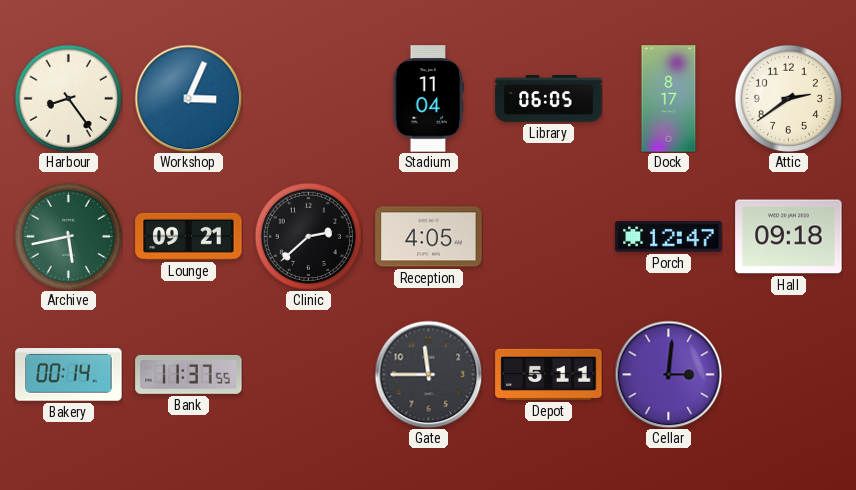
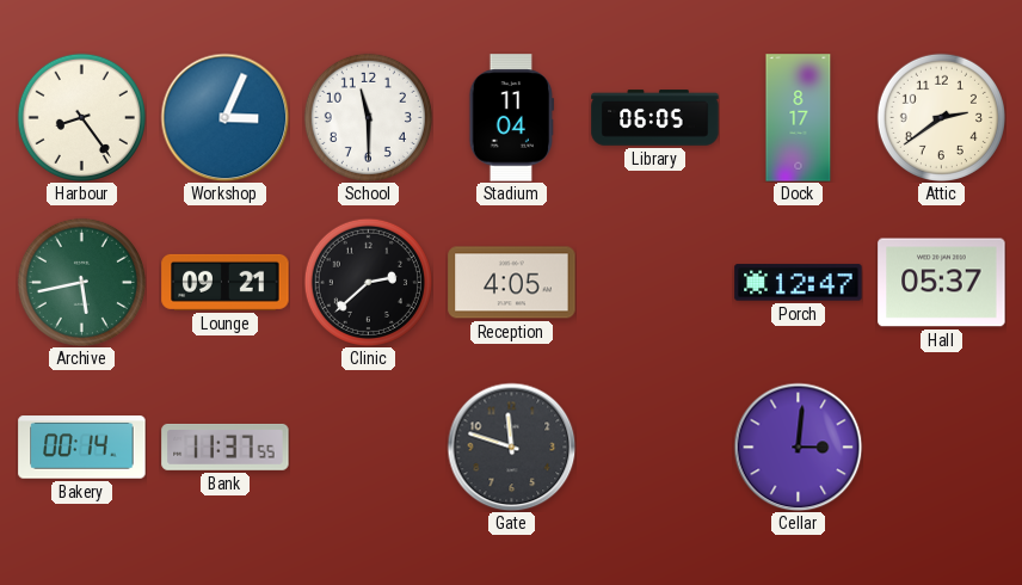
School: none -> 11:30 (368, 117)
Hall: 09:18 -> 05:37 (942, 283)
Gate: 11:45 -> 11:48 (511, 447)
Depot: 5:11 -> none (549, 374)
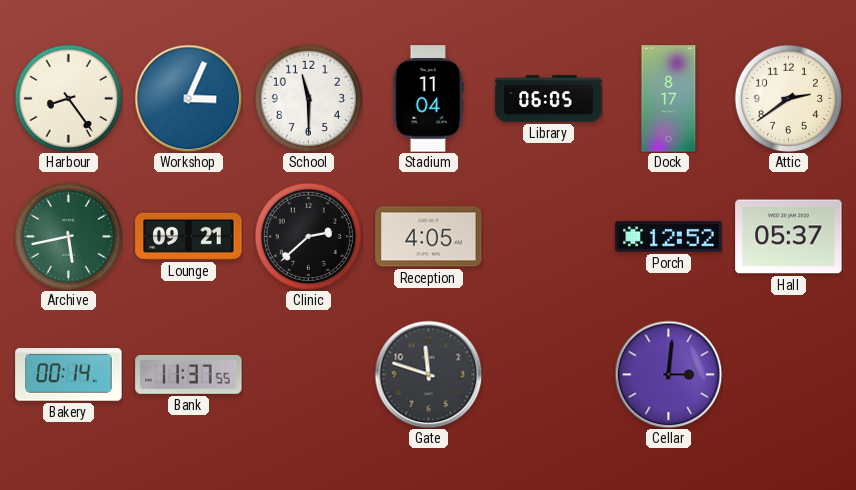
Porch: 12:47 -> 12:52 (669, 237)
